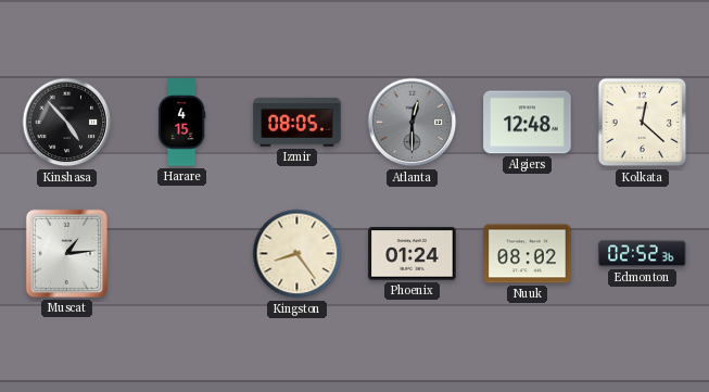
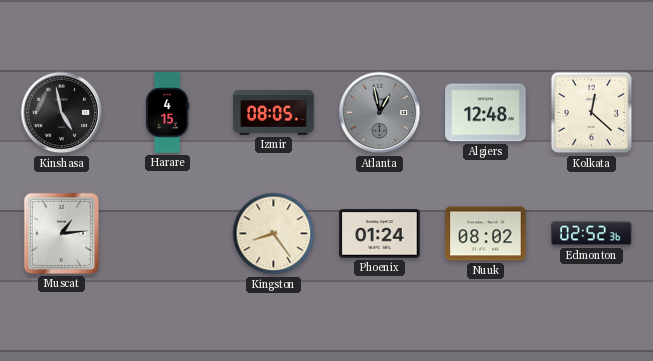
Kinshasa: 4:53 -> 4:58 (62, 113)
Atlanta: 12:30 -> 12:58 (380, 113)
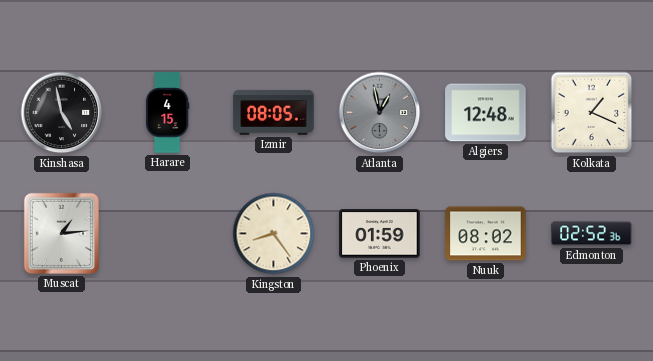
Kolkata: 12:22 -> 1:19 (592, 113)
Phoenix: 01:24 -> 01:59 (380, 234)
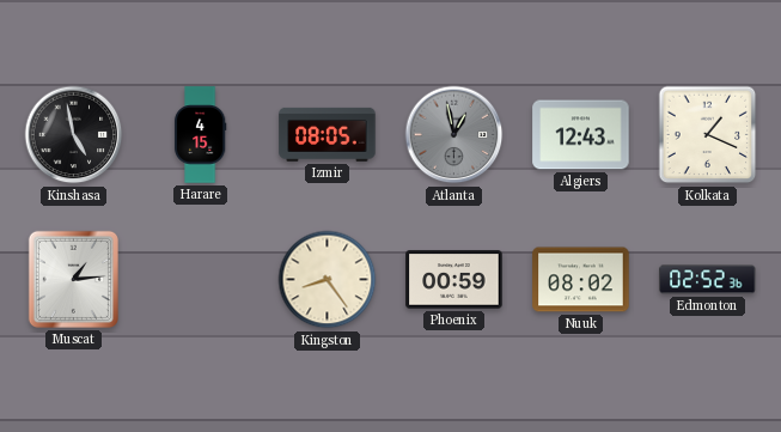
Algiers: 12:48 -> 12:43 (581, 135)
Phoenix: 01:59 -> 00:59 (454, 280)
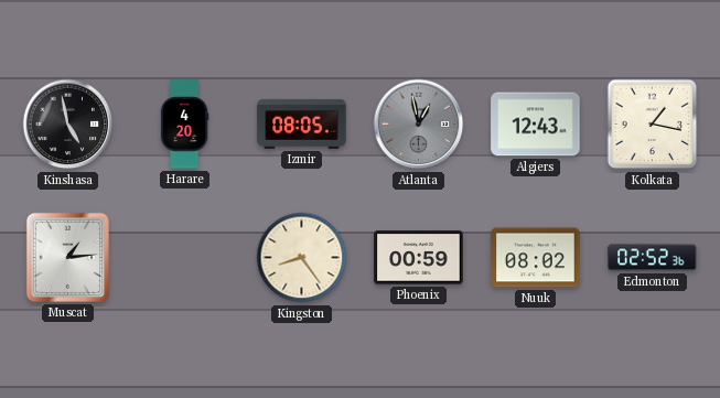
Harare: 4:15 -> 4:20 (184, 125)
Kolkata: 1:19 -> 1:17 (653, 125)
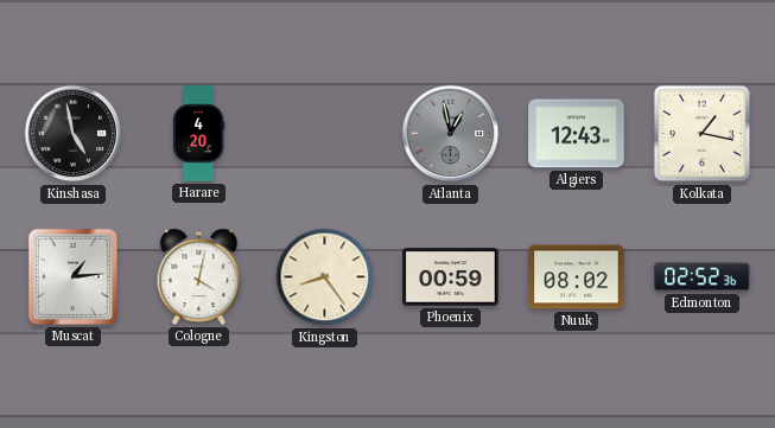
Izmir: 08:05 -> none (302, 123)
Cologne: none -> 4:02 (199, 276)
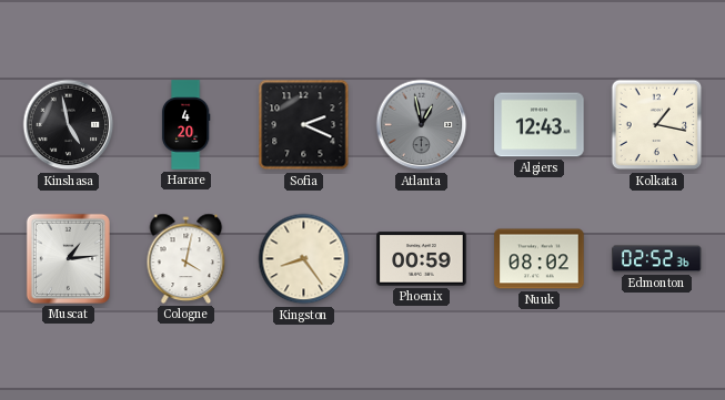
Sofia: none -> 2:19 (304, 125)
